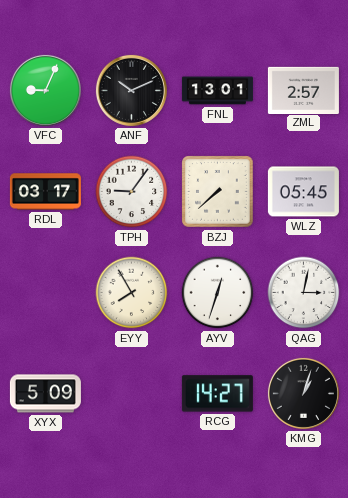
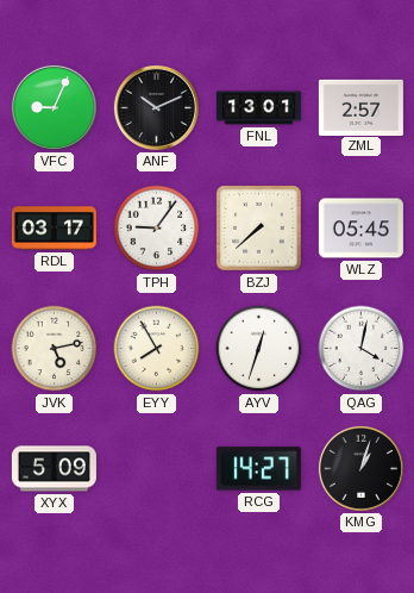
JVK: none -> 5:13 (55, 349)
QAG: 3:02 -> 4:02 (362, 349)
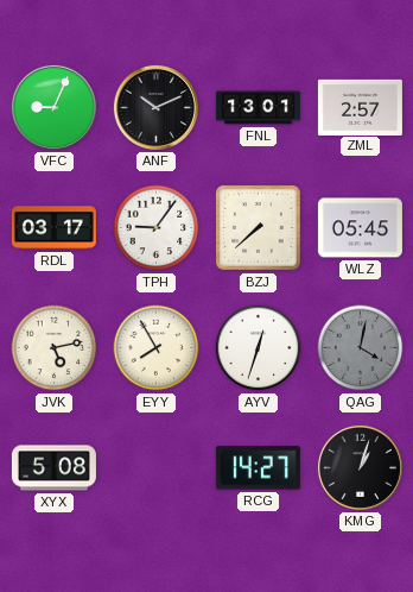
QAG dial: white -> grey (361, 348)
XYX: 5:09 -> 5:08 (53, 468)
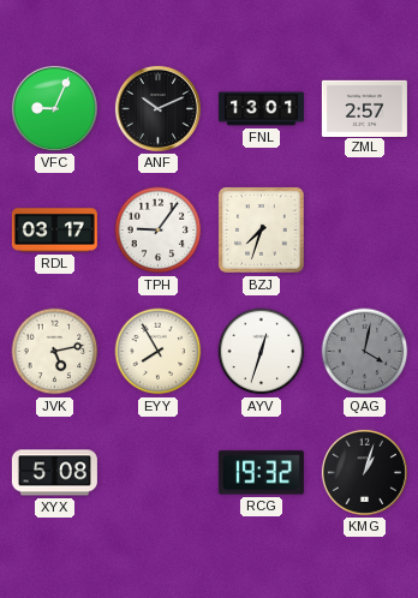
BZJ: 7:38 -> 7:33 (262, 231)
WLZ: 05:45 -> none (360, 228)
RCG: 14:27 -> 19:32 (261, 473)
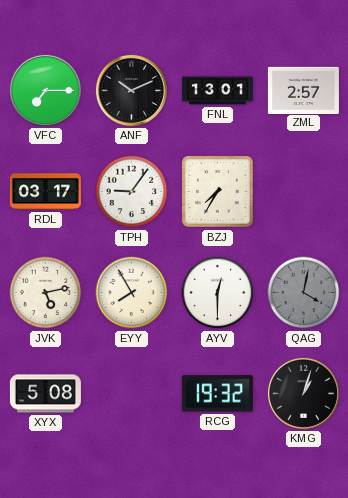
VFC: 9:04 -> 7:15 (45, 90)
BZJ: 7:33 -> 7:35 (218, 192)
AYV: 12:33 -> 12:30 (218, 293)
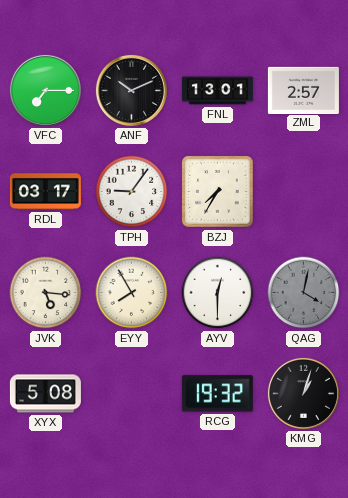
JVK: 5:13 -> 5:16 (46, 293)
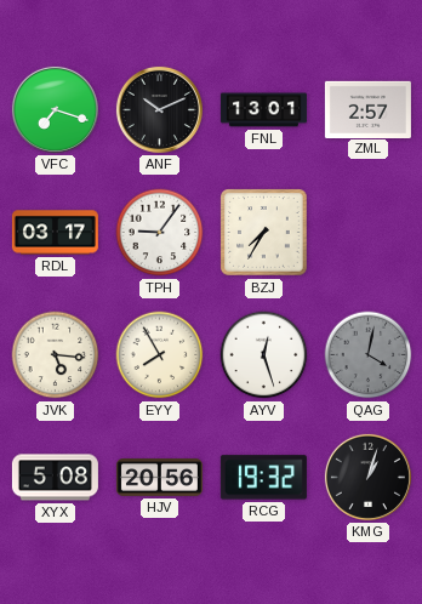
VFC: 7:15 -> 7:18 (55, 109)
AYV: 12:30 -> 12:27 (264, 355)
HJV: none -> 20:56 (159, 478)
